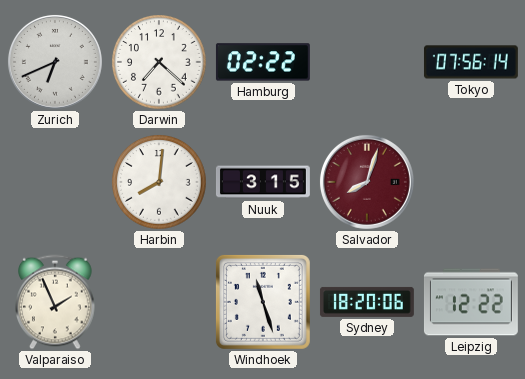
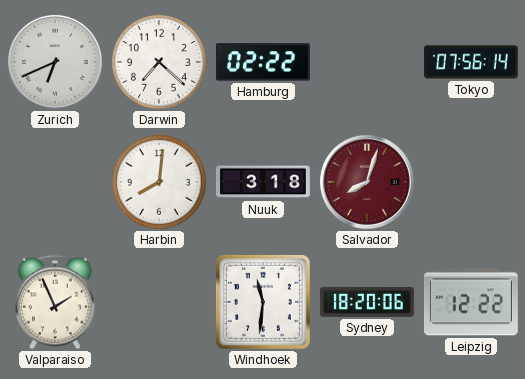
Nuuk: 3:15 -> 3:18 (263, 182)
Windhoek: 11:27 -> 11:31 (263, 302)
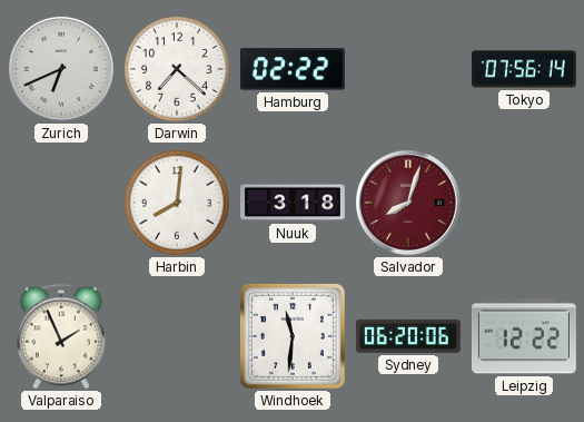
Sydney: 18:20 -> 06:20 (408, 336)
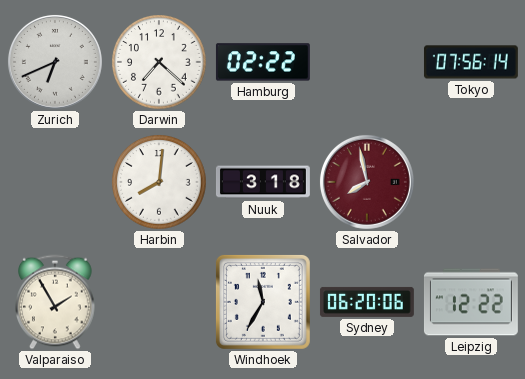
Salvador: 8:03 -> 7:58 (367, 182)
Valparaiso: 1:56 -> 1:55 (55, 302)
Windhoek: 11:31 -> 11:35 (263, 302)
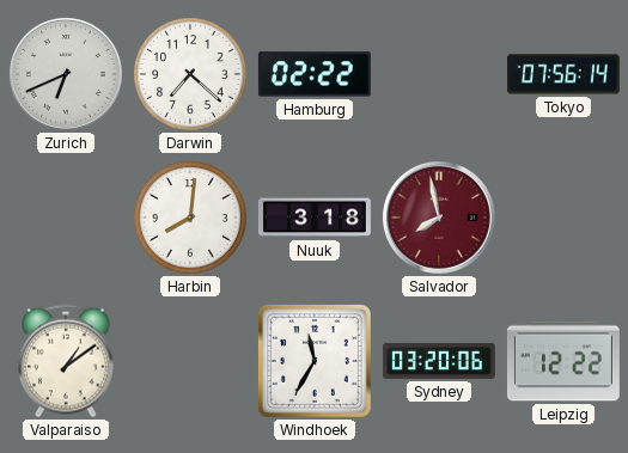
Valparaiso: 1:55 -> 1:09 (66, 361)
Sydney: 06:20 -> 03:20 (439, 361)
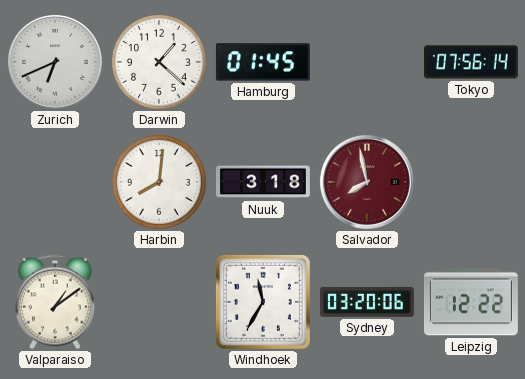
Darwin: 7:22 -> 1:22 (159, 62)
Hamburg: 02:22 -> 01:45 (263, 62)
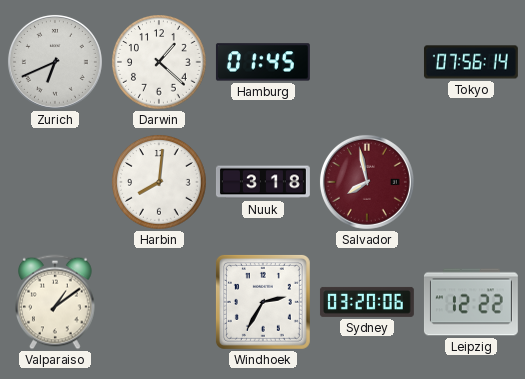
Windhoek: 11:35 -> 2:35 (263, 302)
